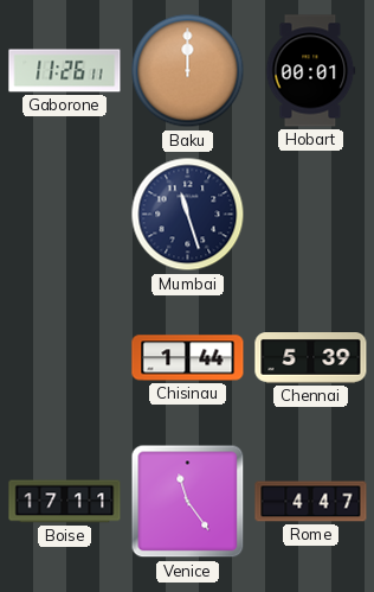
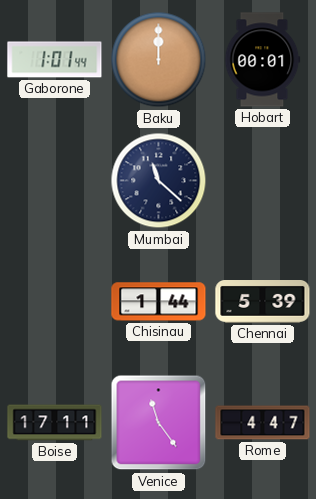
Gaborone: 11:26 -> 1:01 (55, 60)
Mumbai: 11:27 -> 11:22 (159, 181)
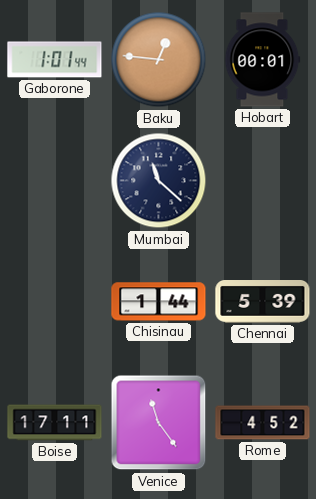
Baku: 12:00 -> 12:46 (159, 60)
Rome: 4:47 -> 4:52 (263, 423)
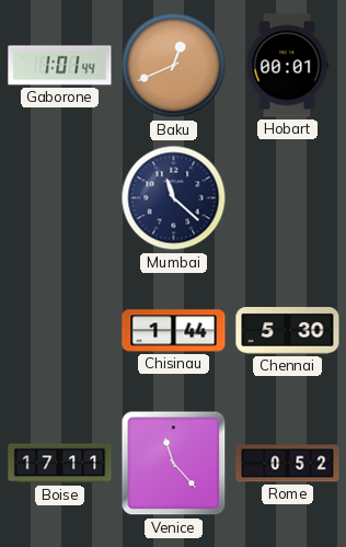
Baku: 12:46 -> 12:41 (174, 66)
Chennai: 5:39 -> 5:30 (288, 331)
Venice: 11:24 -> 11:23 (174, 464)
Rome: 4:52 -> 0:52 (288, 464)
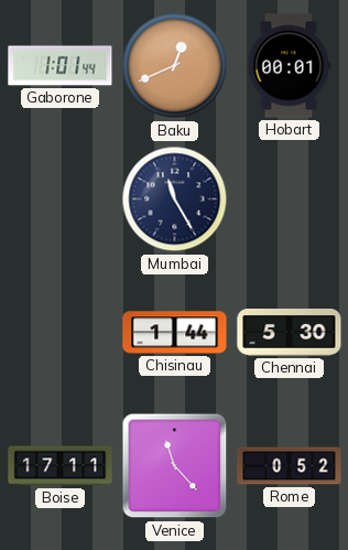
Mumbai: 11:22 -> 11:25 (175, 199)
